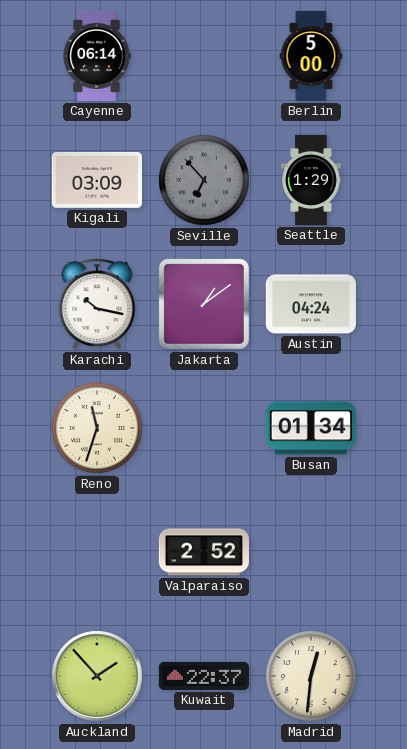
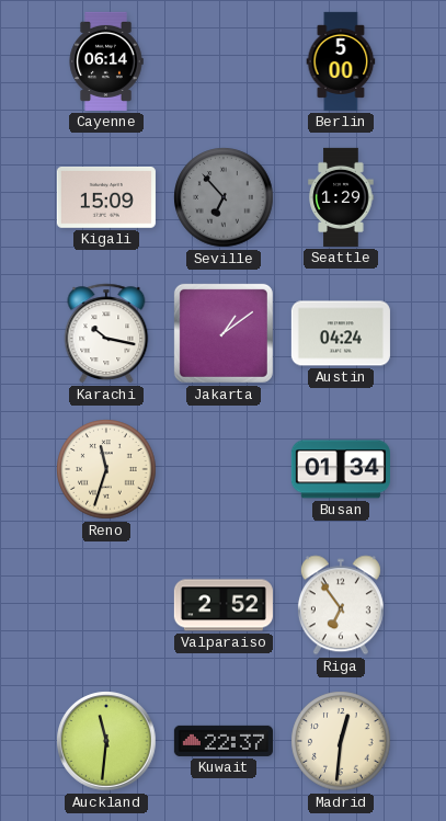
Kigali: 03:09 -> 15:09 (106, 198)
Riga: none -> 6:54 (341, 605)
Auckland: 1:53 -> 11:31 (106, 741)
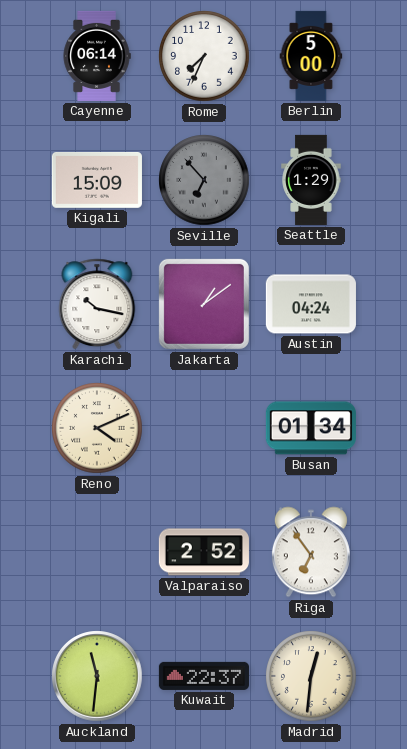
Rome: none -> 7:34 (204, 56)
Reno: 11:33 -> 4:11 (97, 428)
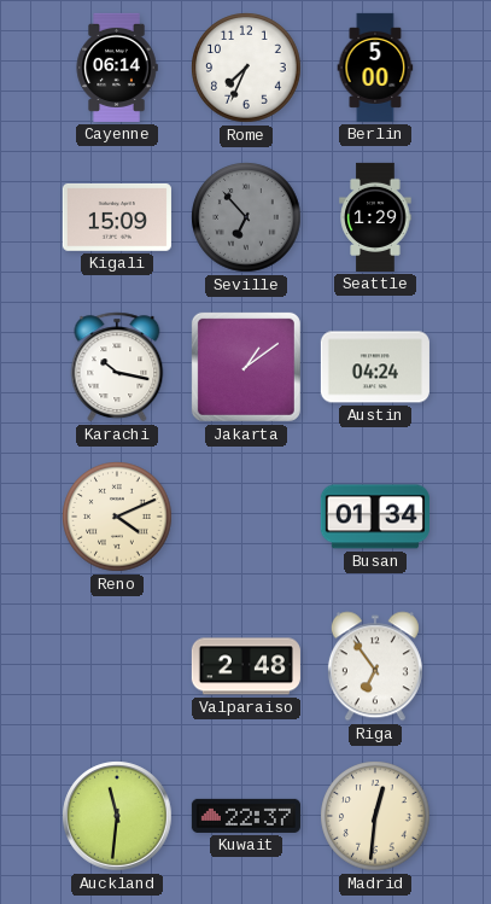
Valparaiso: 2:52 -> 2:48 (246, 666)
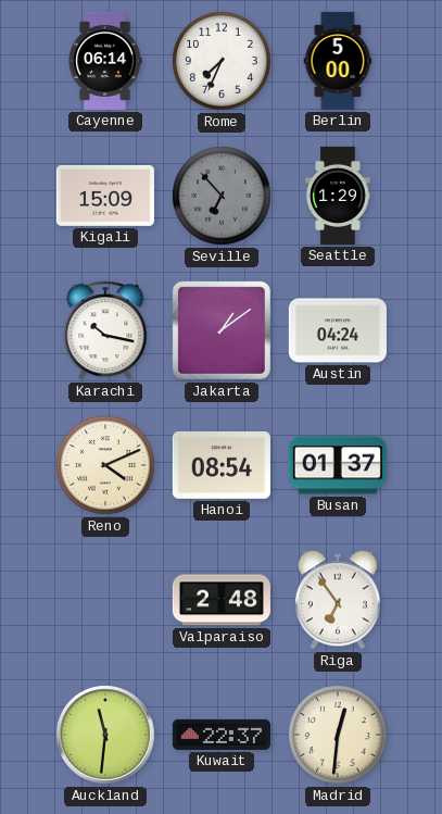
Hanoi: none -> 08:54 (222, 465)
Busan: 01:34 -> 01:37 (338, 465)
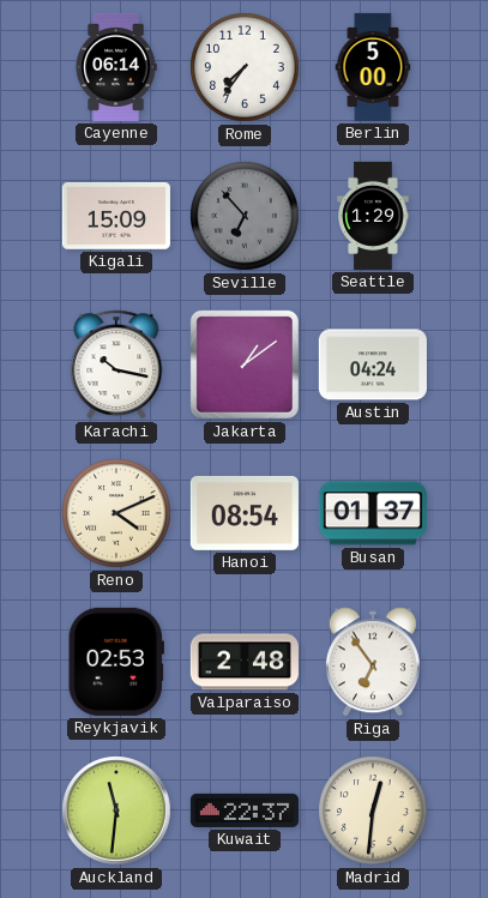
Rome: 7:34 -> 7:36 (245, 67)
Reykjavik: none -> 02:53 (116, 662)
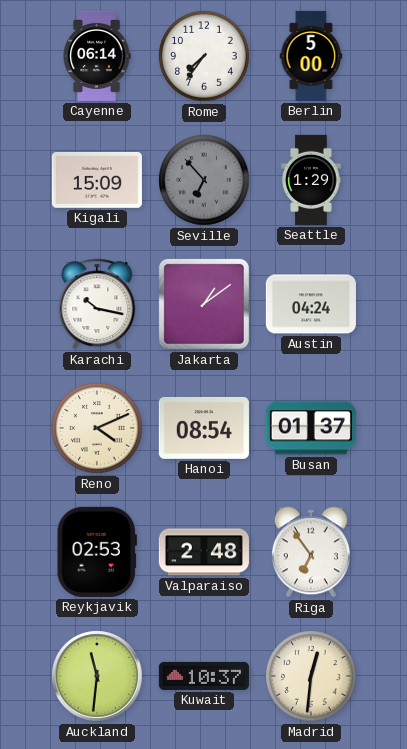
Kuwait: 22:37 -> 10:37 (204, 676)
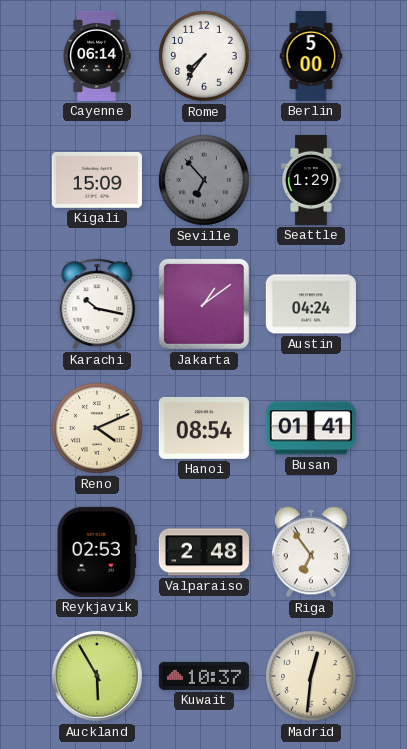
Busan: 01:37 -> 01:41 (311, 428)
Auckland: 11:31 -> 5:55 (97, 676)
